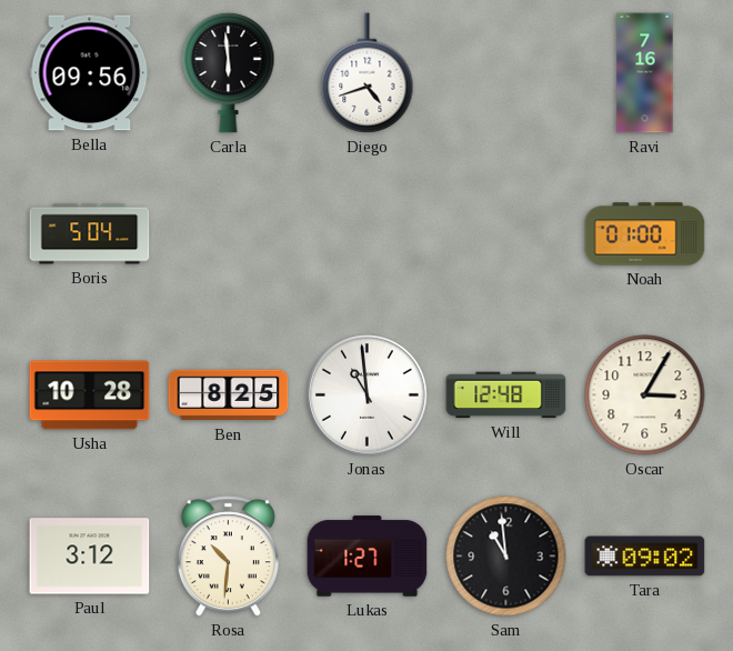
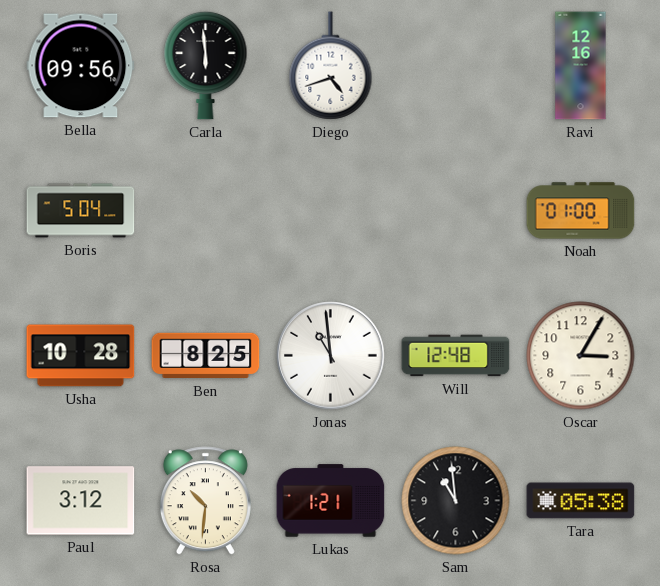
Ravi: 7:16 -> 12:16 (581, 66)
Lukas: 1:27 -> 1:21 (331, 501)
Tara: 09:02 -> 05:38 (581, 501)
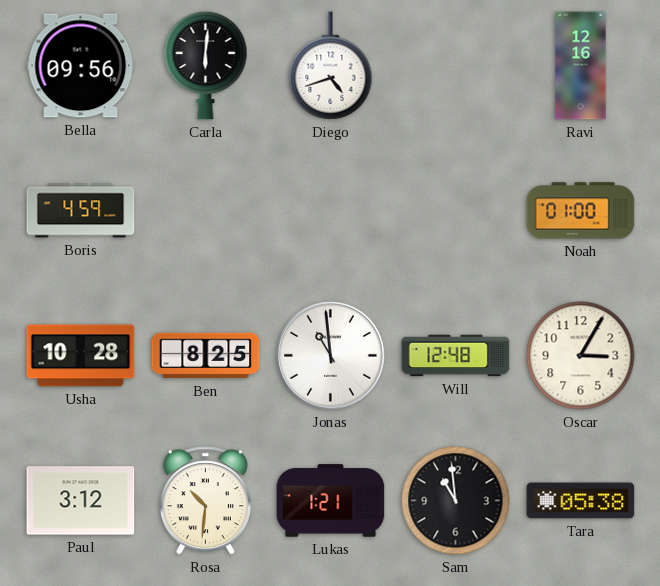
Carla: 5:59 -> 6:01 (206, 65)
Boris: 5:04 -> 4:59 (81, 211)
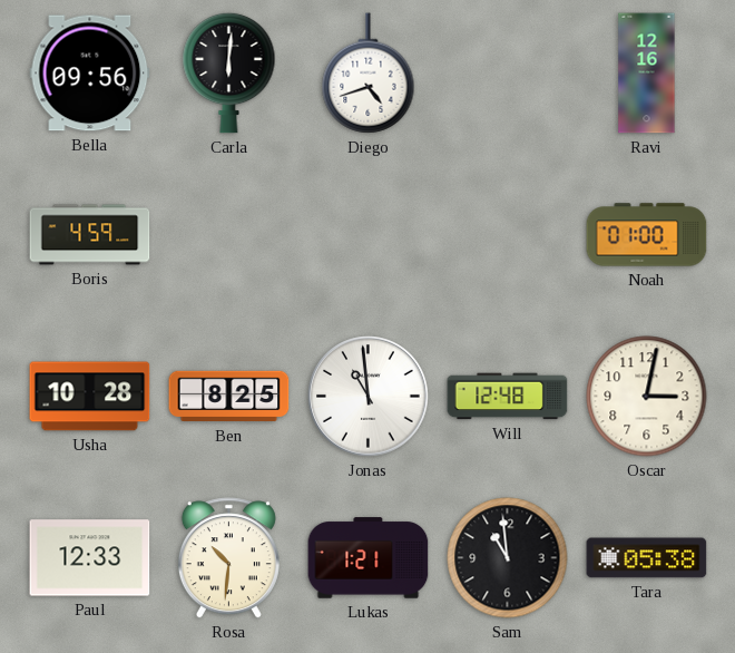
Oscar: 3:05 -> 3:02 (647, 397)
Paul: 3:12 -> 12:33 (90, 558)
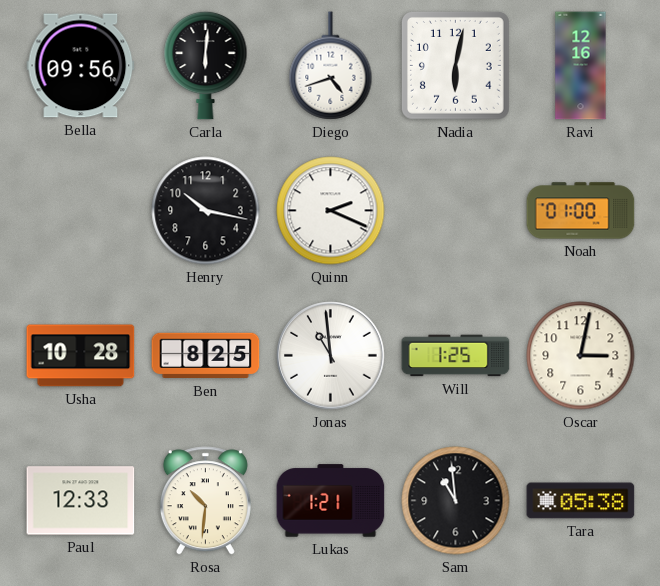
Nadia: none -> 6:02 (455, 65)
Boris: 4:59 -> none (90, 235)
Henry: none -> 10:17 (206, 211)
Quinn: none -> 2:19 (331, 211)
Will: 12:48 -> 1:25 (456, 356)
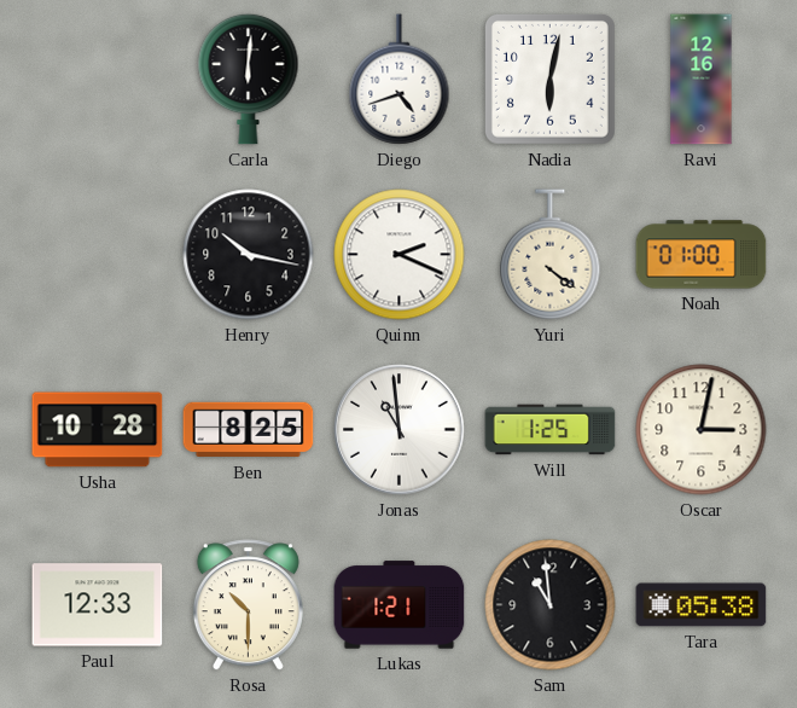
Bella: 09:56 -> none (81, 66)
Yuri: none -> 4:21 (551, 255)
Rosa: 10:31 -> 10:30 (248, 605)
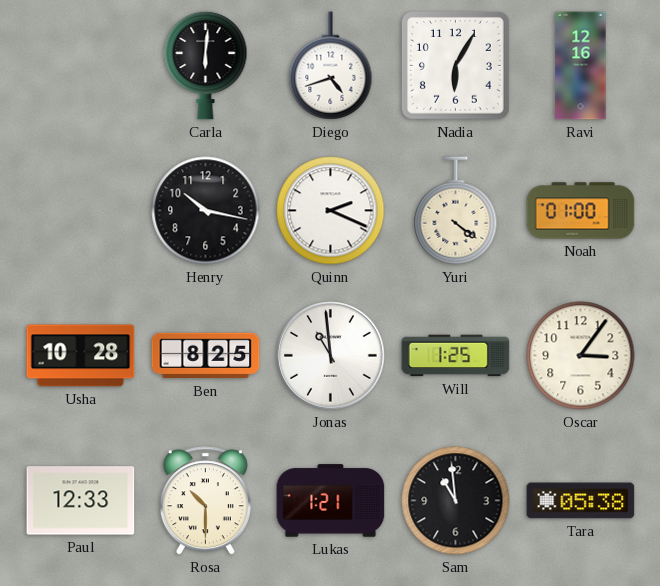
Nadia: 6:02 -> 6:05 (455, 65)
Oscar: 3:02 -> 3:06 (581, 356)
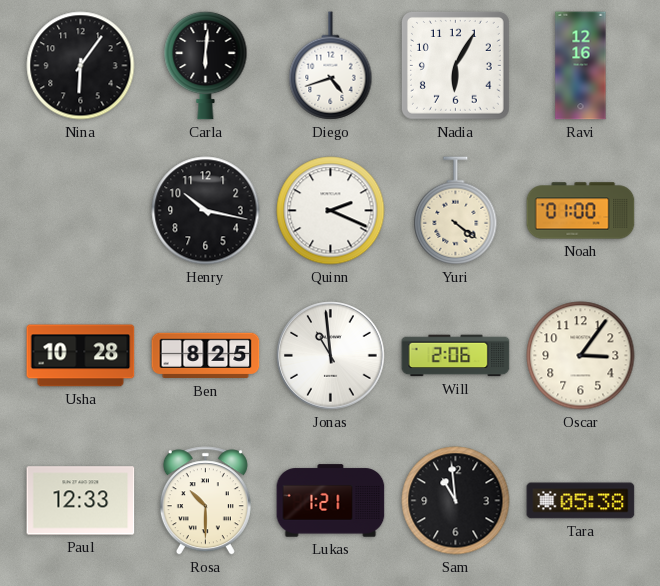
Nina: none -> 6:06 (81, 66)
Will: 1:25 -> 2:06 (456, 356)
